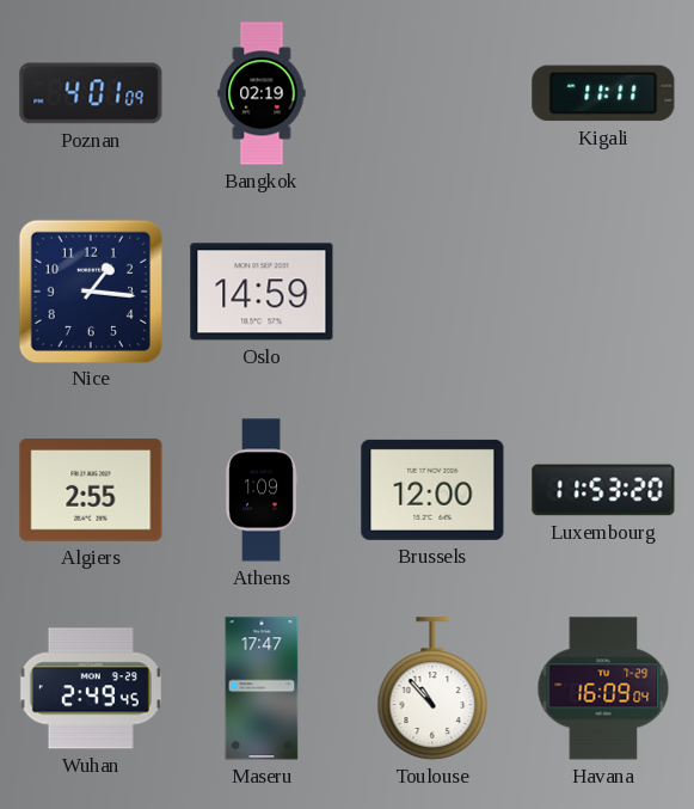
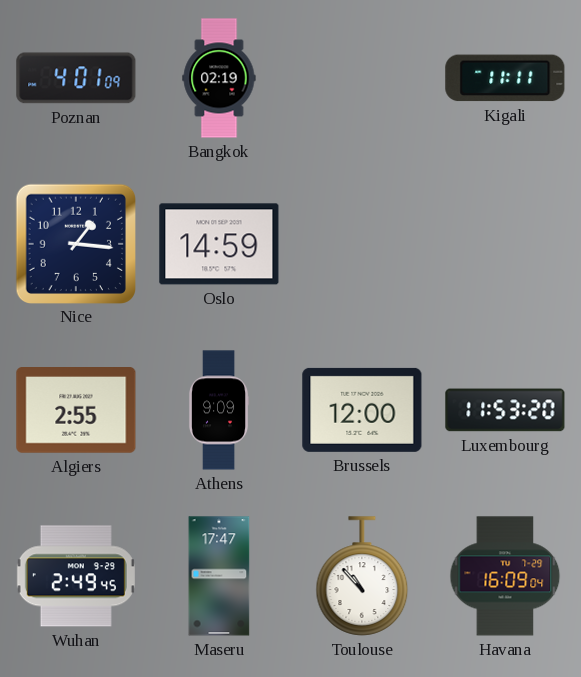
Athens: 1:09 -> 9:09 (219, 410)
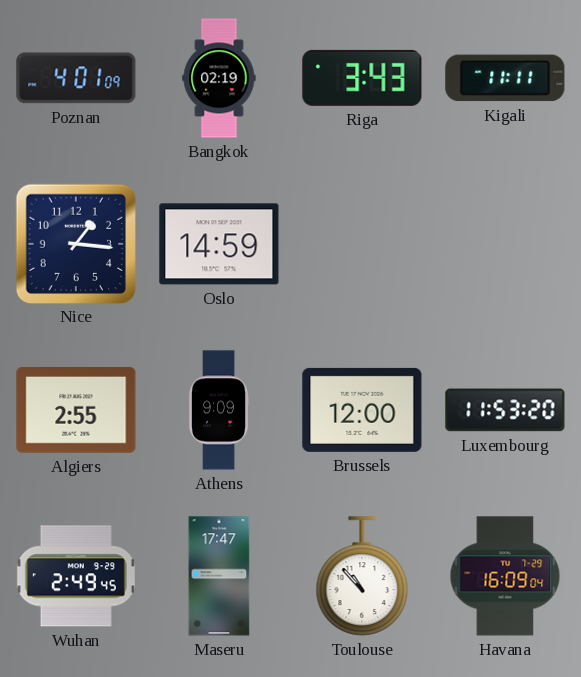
Riga: none -> 3:43 (362, 78)
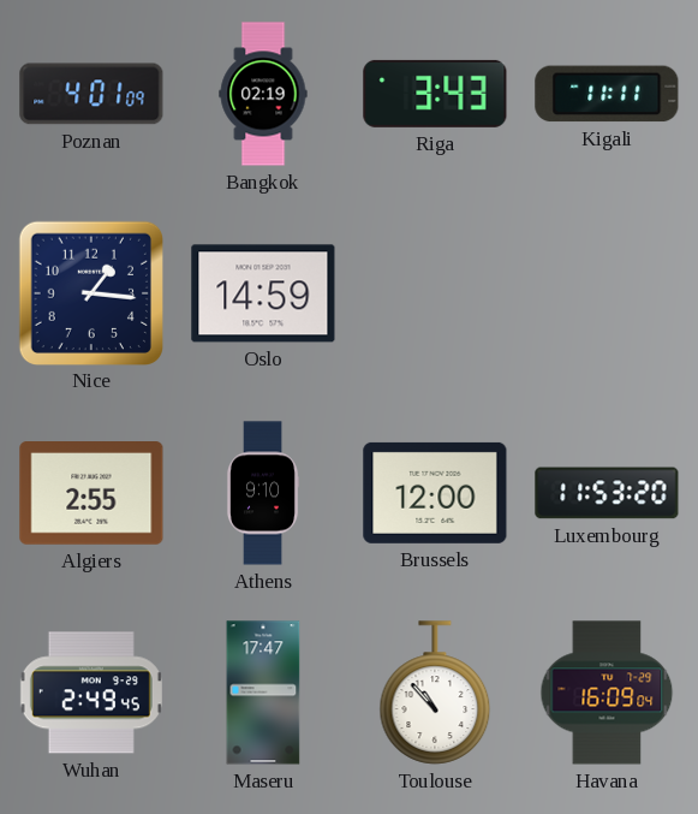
Athens: 9:09 -> 9:10 (263, 493)
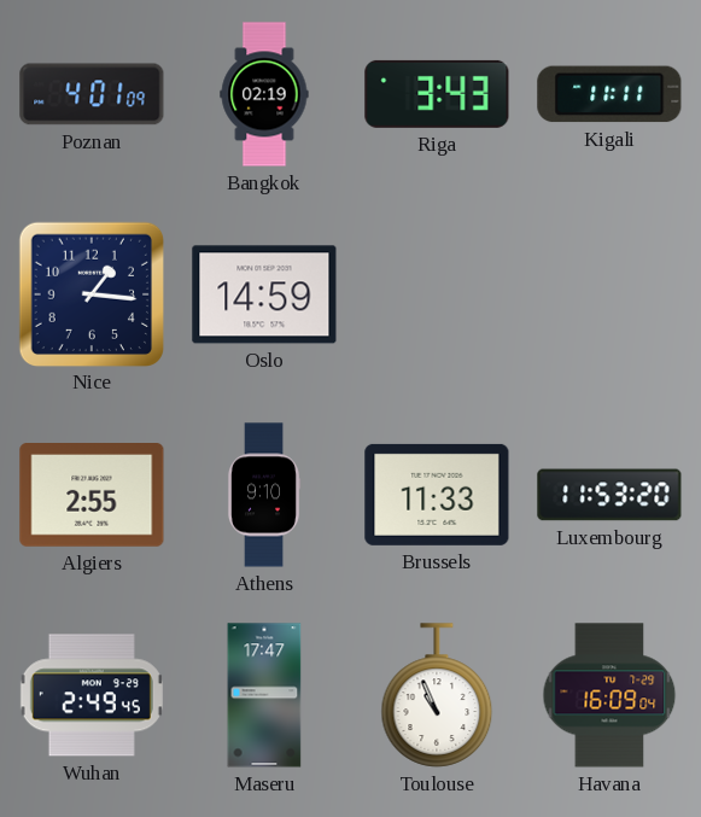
Brussels: 12:00 -> 11:33 (437, 495)
Toulouse: 10:53 -> 10:56 (437, 695)
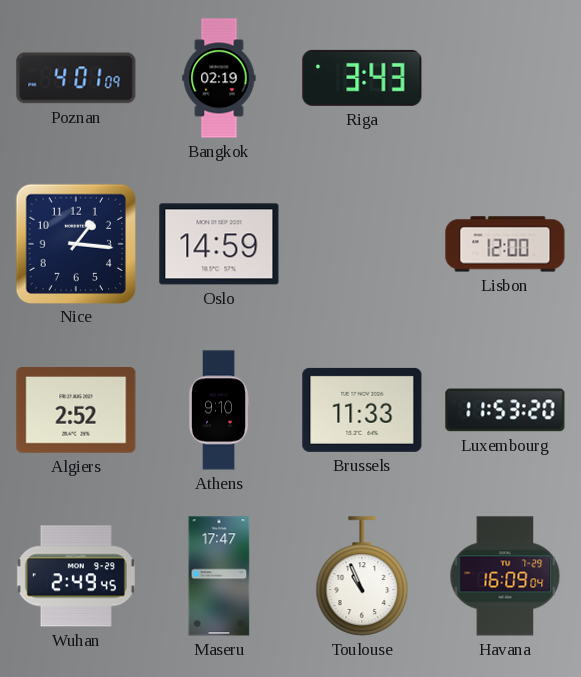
Kigali: 11:11 -> none (609, 94)
Lisbon: none -> 12:00 (505, 244)
Algiers: 2:55 -> 2:52 (76, 411)
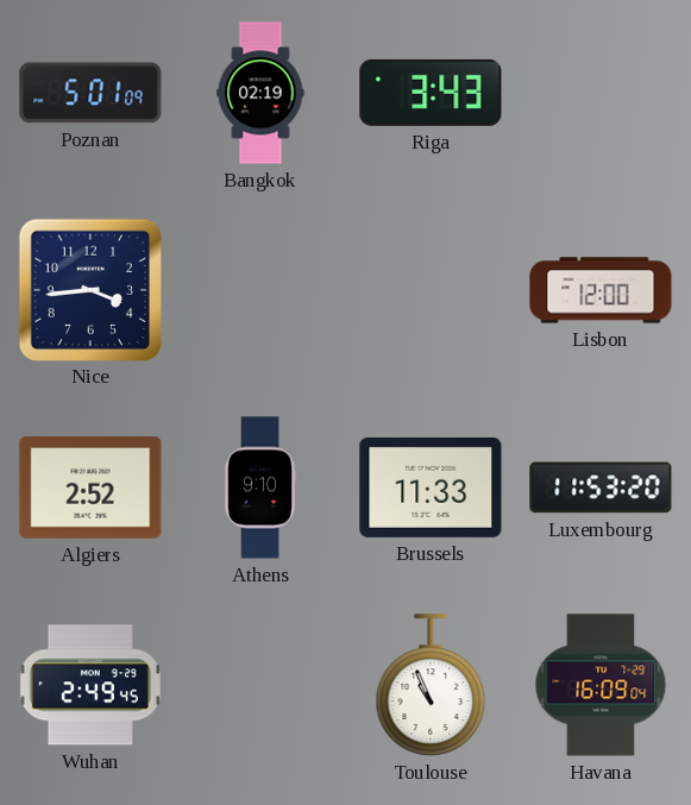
Poznan: 4:01 -> 5:01 (90, 93)
Nice: 1:16 -> 3:44 (89, 289)
Oslo: 14:59 -> none (219, 244)
Maseru: 17:47 -> none (219, 576)
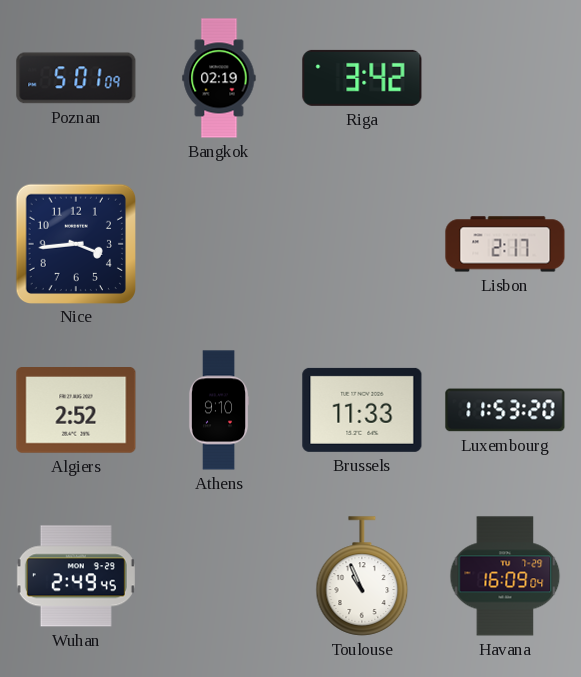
Riga: 3:43 -> 3:42 (362, 78)
Lisbon: 12:00 -> 2:17 (505, 244)
